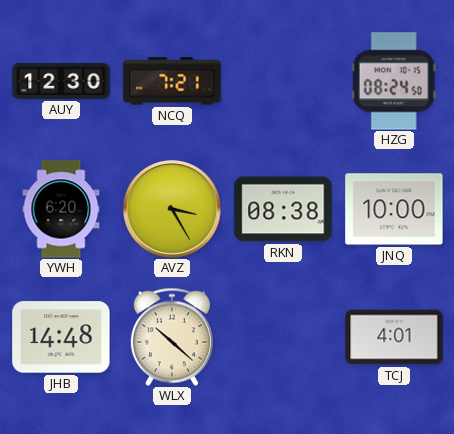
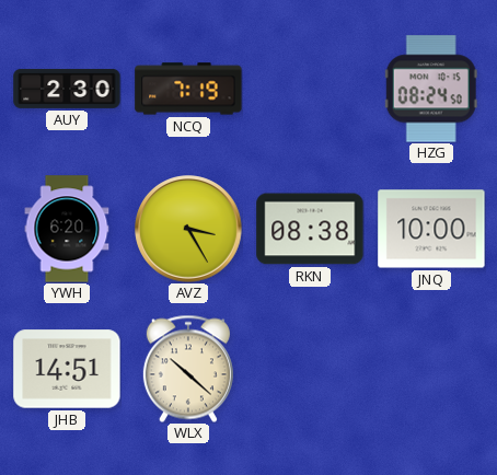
AUY: 12:30 -> 2:30 (67, 89)
NCQ: 7:21 -> 7:19 (188, 89)
JHB: 14:48 -> 14:51 (67, 369)
TCJ: 4:01 -> none (394, 337)
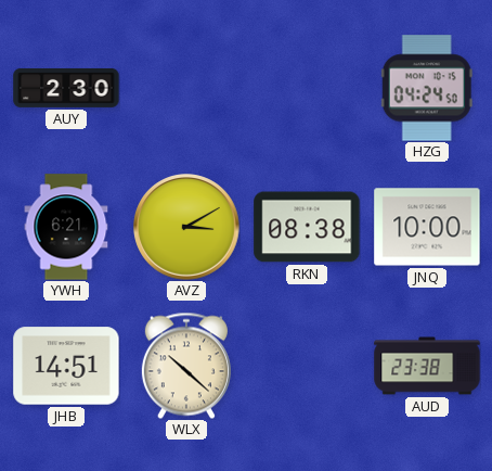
NCQ: 7:19 -> none (188, 89)
HZG: 08:24 -> 04:24 (427, 88)
YWH: 6:20 -> 6:21 (66, 227)
AVZ: 3:25 -> 3:10 (186, 227)
AUD: none -> 23:38 (427, 366)
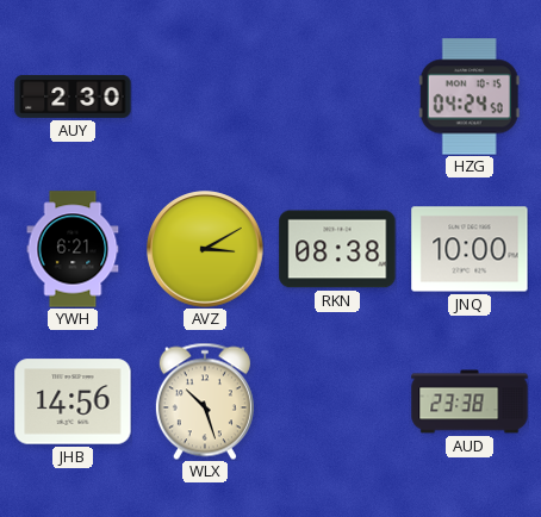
JHB: 14:51 -> 14:56 (73, 401)
WLX: 10:22 -> 10:27 (205, 401)
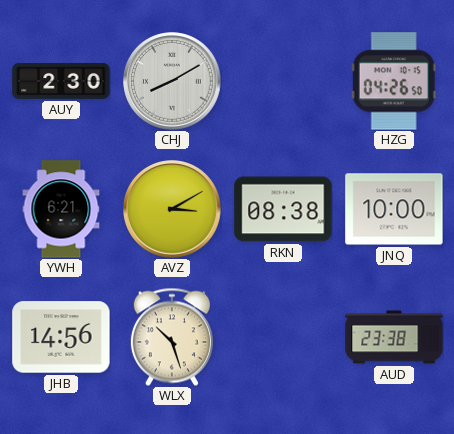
CHJ: none -> 8:10 (172, 81)
HZG: 04:24 -> 04:26 (394, 81)
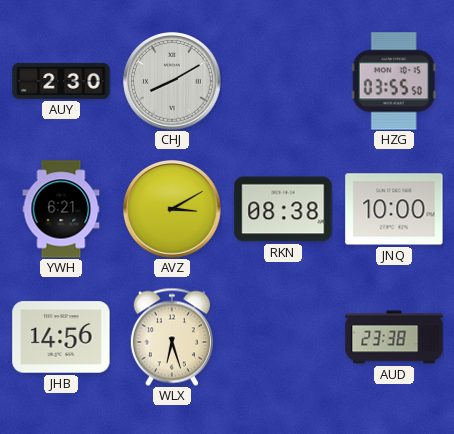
HZG: 04:26 -> 03:55 (394, 81)
WLX: 10:27 -> 6:27 (172, 337)
